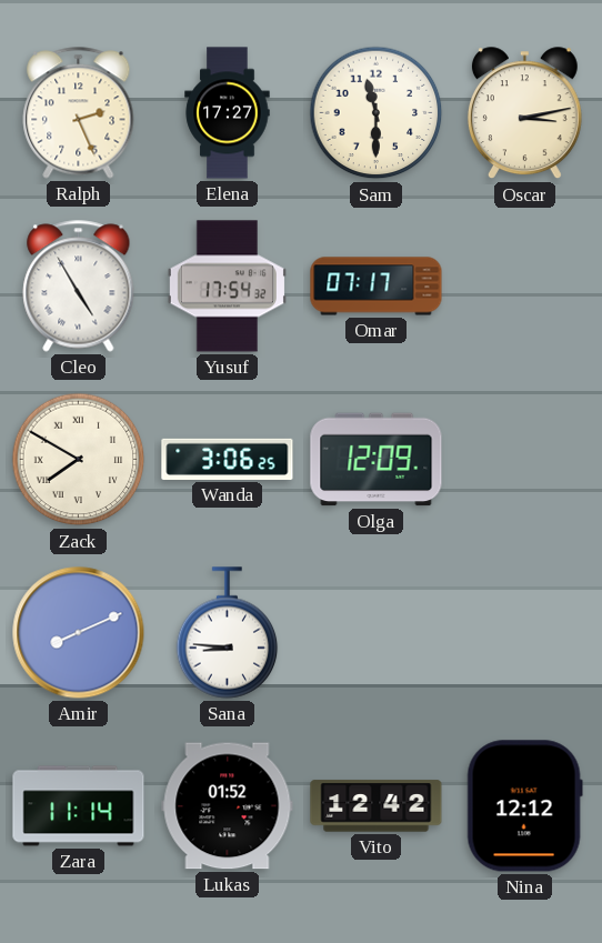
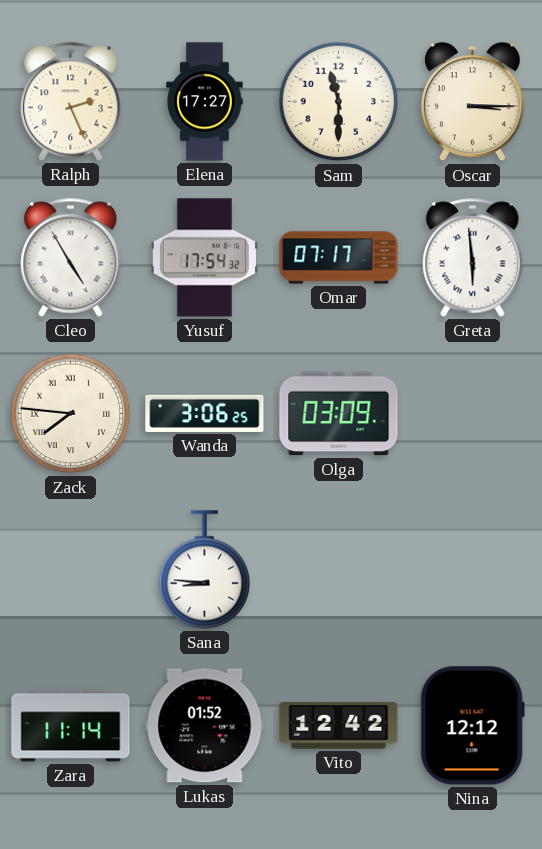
Oscar: 3:13 -> 3:15 (472, 102)
Greta: none -> 5:59 (473, 258)
Zack: 7:50 -> 7:46 (71, 414)
Olga: 12:09 -> 03:09 (339, 414)
Amir: 8:11 -> none (79, 633)
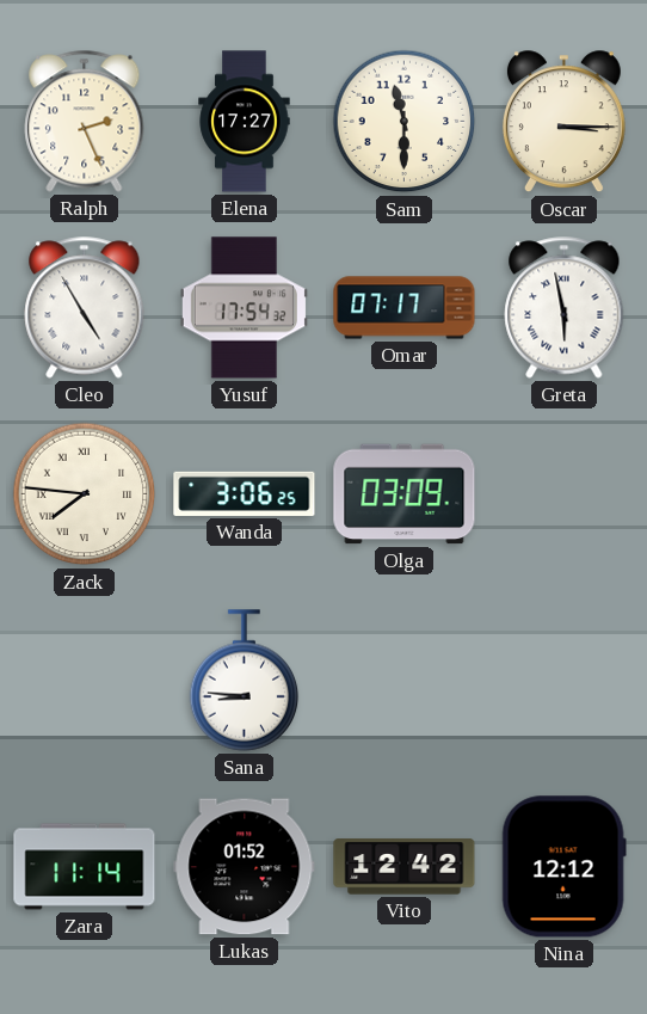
Greta: 5:59 -> 5:58 (565, 308)
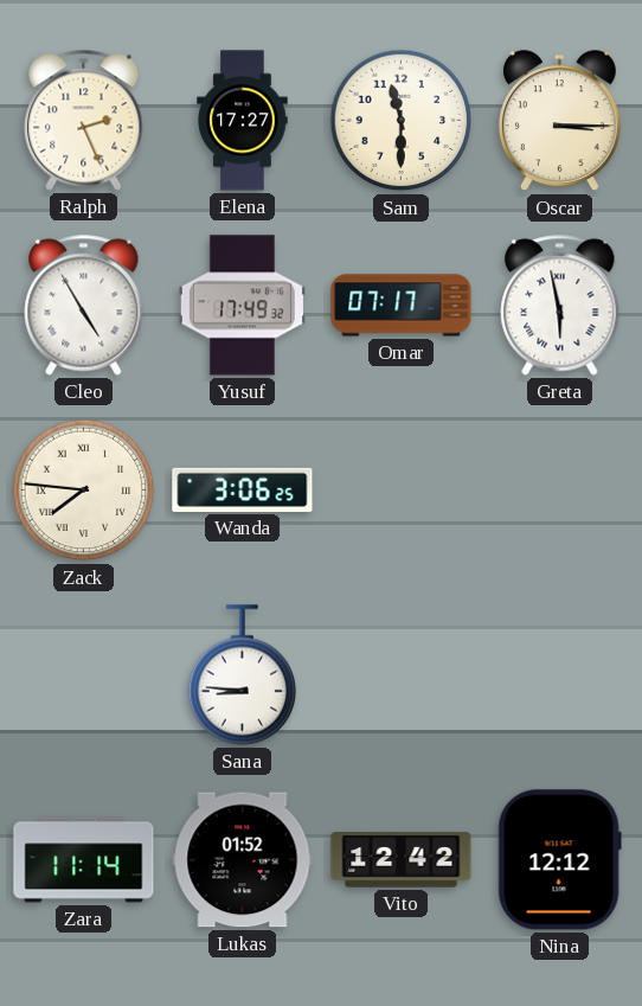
Yusuf: 17:54 -> 17:49 (242, 306)
Olga: 03:09 -> none (405, 494)
